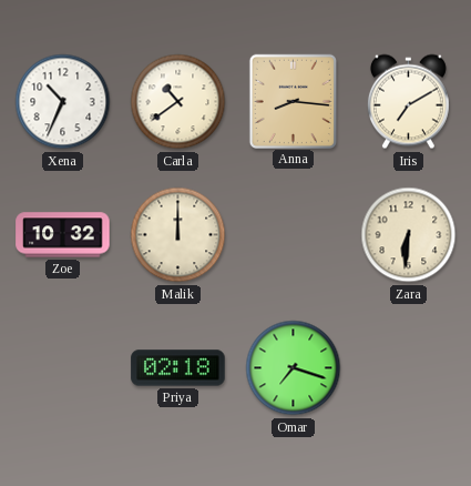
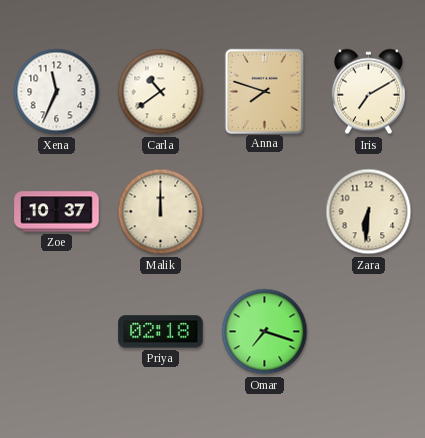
Xena: 10:34 -> 11:34 (57, 92)
Anna: 8:16 -> 7:48 (264, 91)
Zoe: 10:32 -> 10:37 (57, 212)
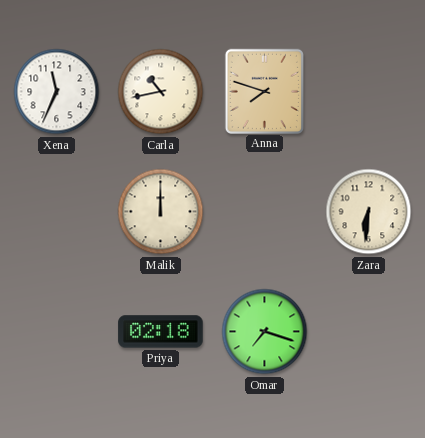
Carla: 10:39 -> 10:43 (161, 92)
Iris: 7:10 -> none (368, 92)
Zoe: 10:37 -> none (57, 212)
